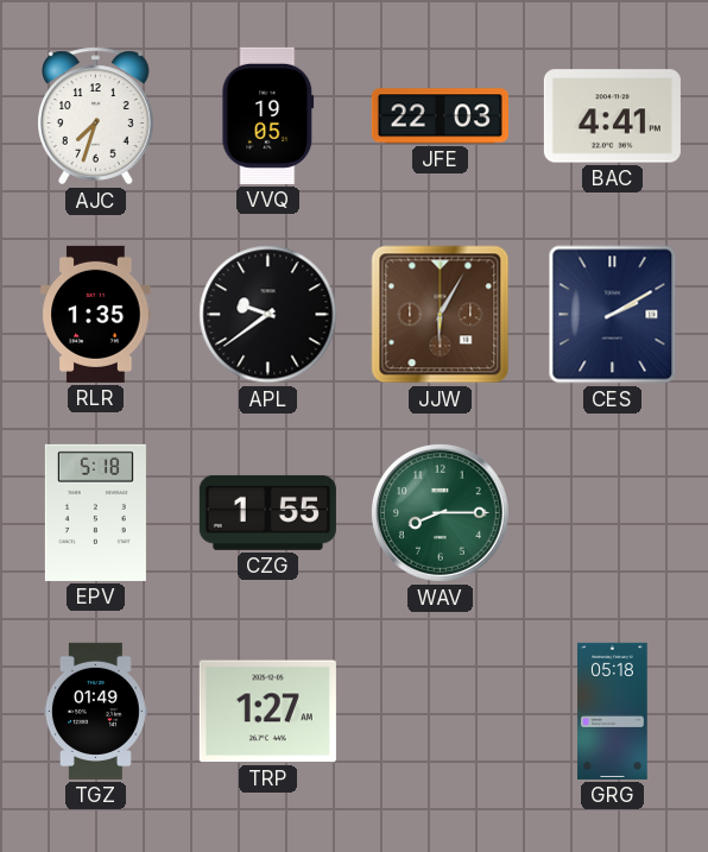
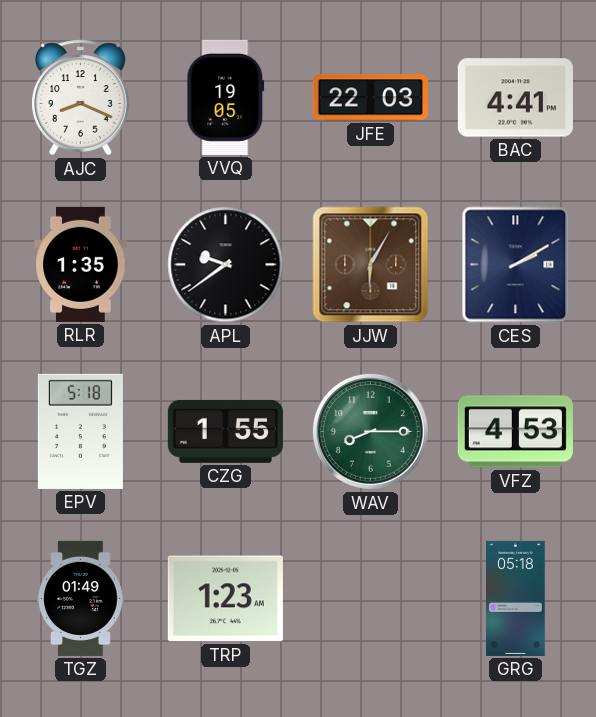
AJC: 7:33 -> 8:19 (81, 98)
VFZ: none -> 4:53 (515, 432)
TRP: 1:27 -> 1:23 (225, 599)
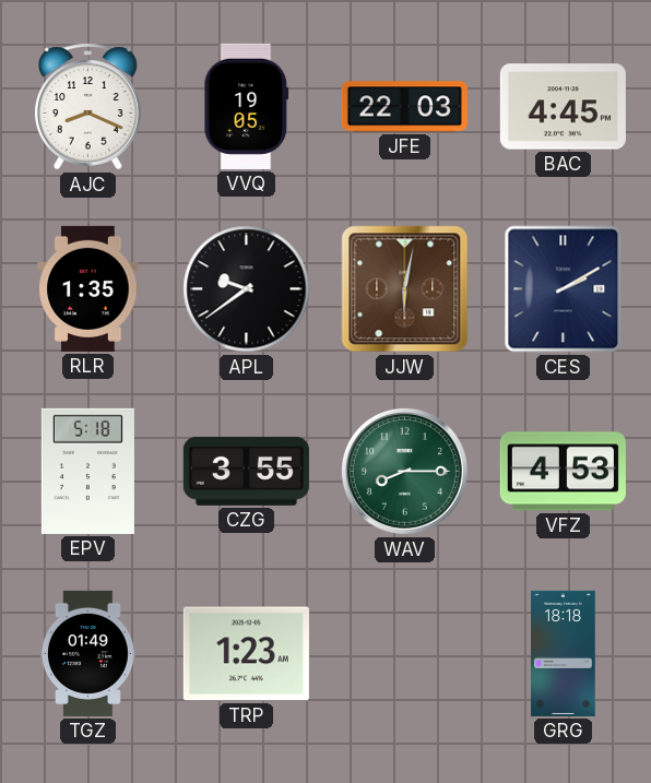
BAC: 4:41 -> 4:45 (563, 107)
JJW: 6:05 -> 6:02 (405, 289)
CZG: 1:55 -> 3:55 (246, 471)
GRG: 05:18 -> 18:18 (564, 653)
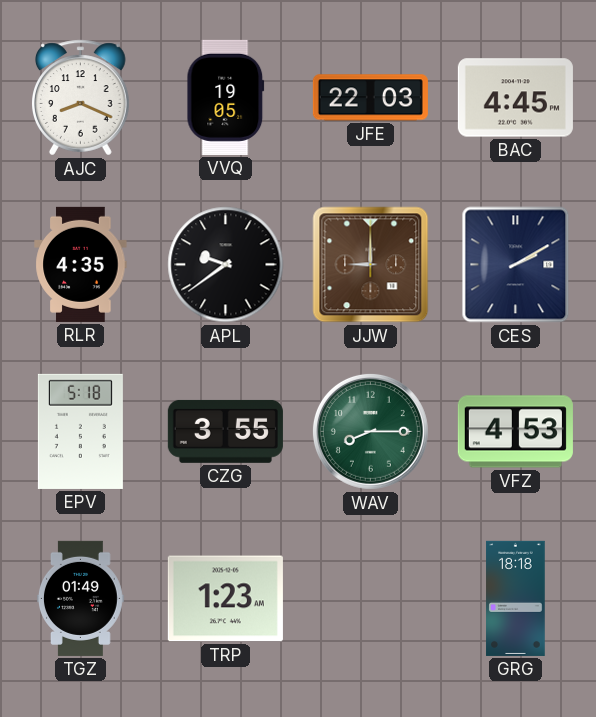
RLR: 1:35 -> 4:35 (81, 264)
JJW: 6:02 -> 9:00 (371, 265)
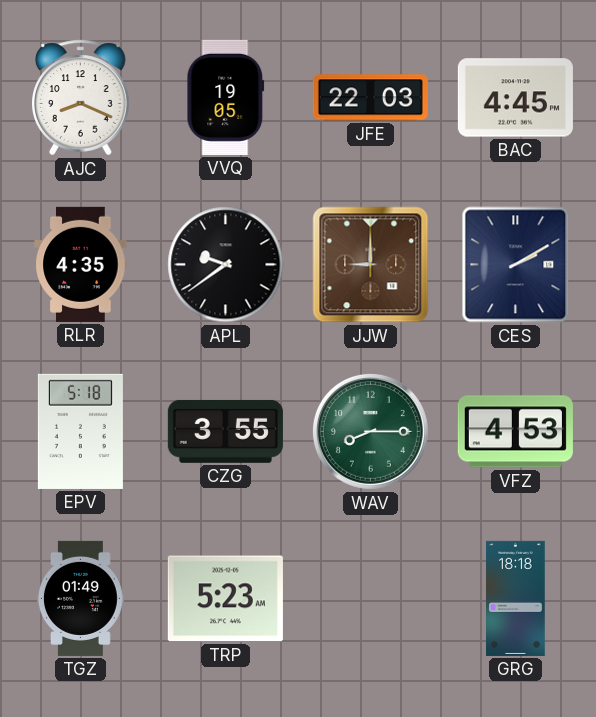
TRP: 1:23 -> 5:23 (225, 599)
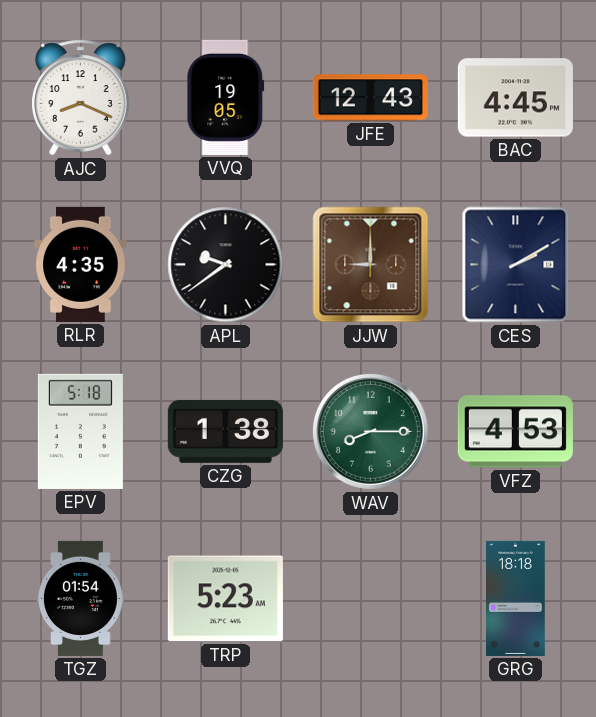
JFE: 22:03 -> 12:43 (370, 98)
CZG: 3:55 -> 1:38 (225, 431)
TGZ: 01:49 -> 01:54 (80, 598)
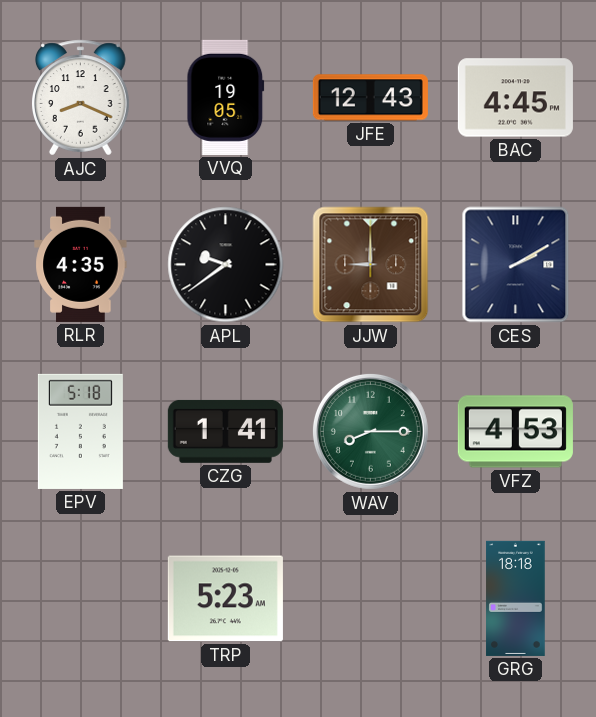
CZG: 1:38 -> 1:41 (225, 431)
TGZ: 01:54 -> none (80, 598)
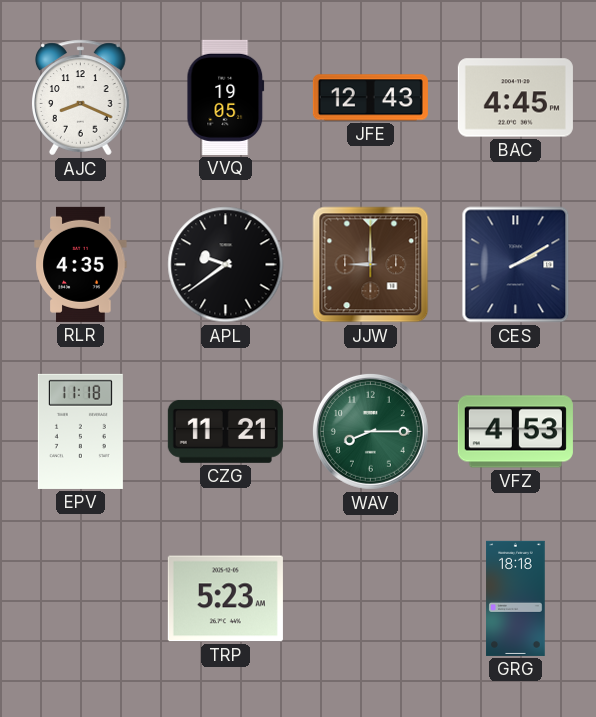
EPV: 5:18 -> 11:18 (80, 431)
CZG: 1:41 -> 11:21 (225, 431)
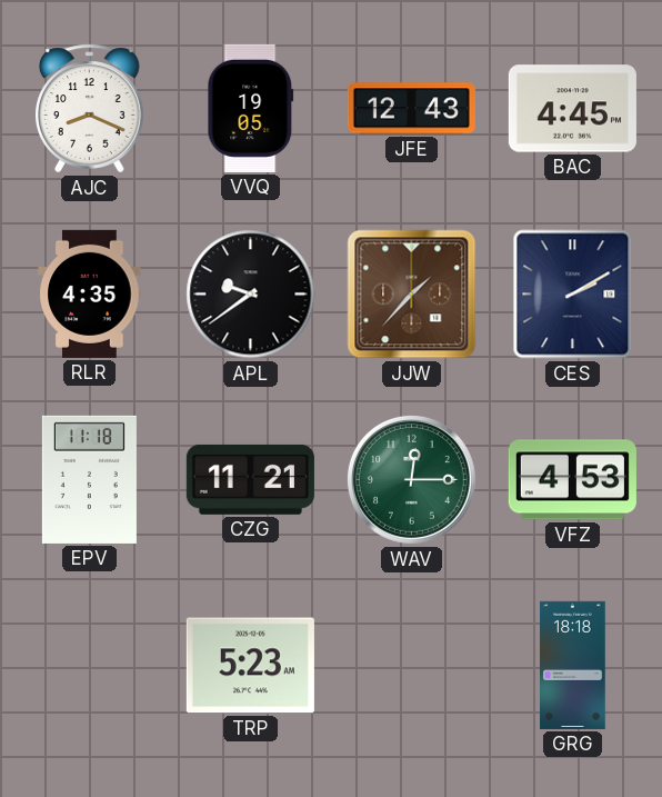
JJW: 9:00 -> 1:37 (412, 295)
WAV: 8:15 -> 12:15 (411, 479)
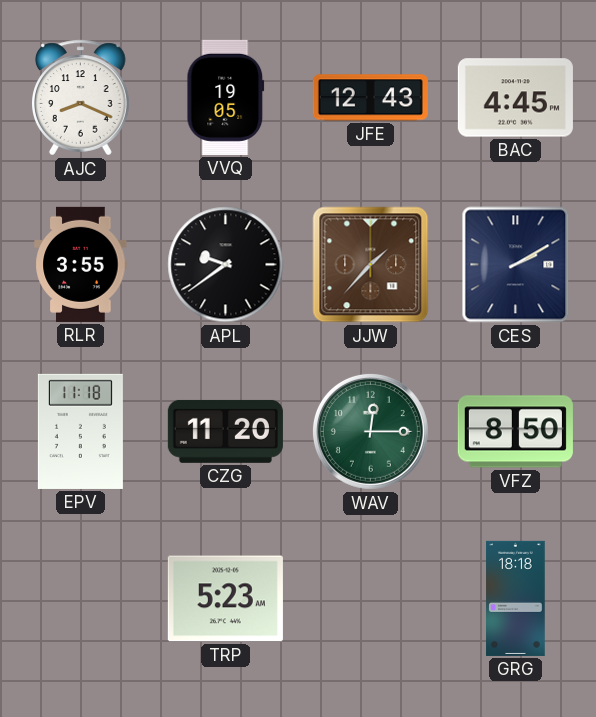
RLR: 4:35 -> 3:55 (81, 264)
CZG: 11:21 -> 11:20 (225, 431)
VFZ: 4:53 -> 8:50 (515, 432)
